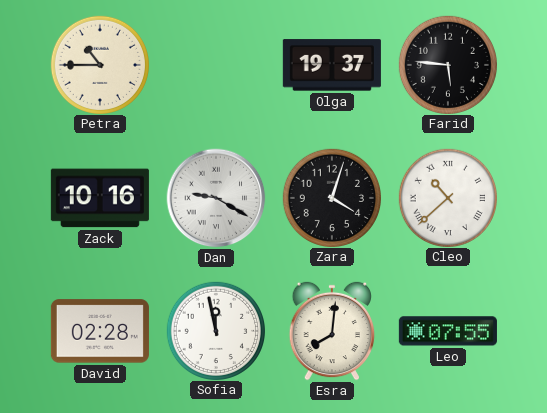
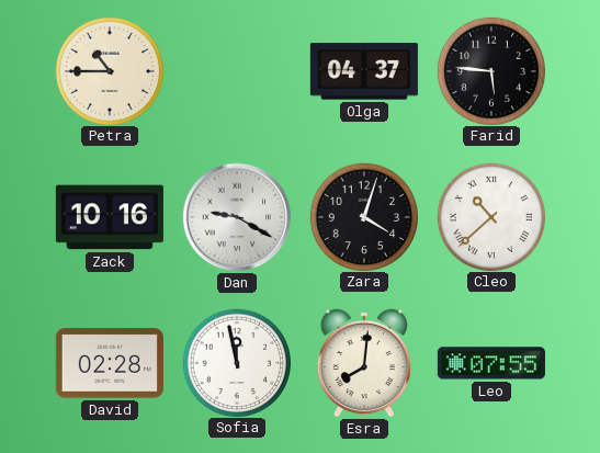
Olga: 19:37 -> 04:37 (364, 71)
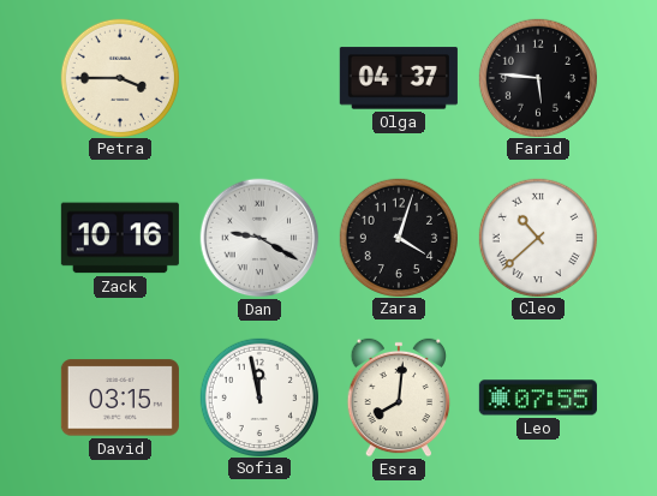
Petra: 10:45 -> 3:45 (119, 77)
David: 02:28 -> 03:15 (120, 398)
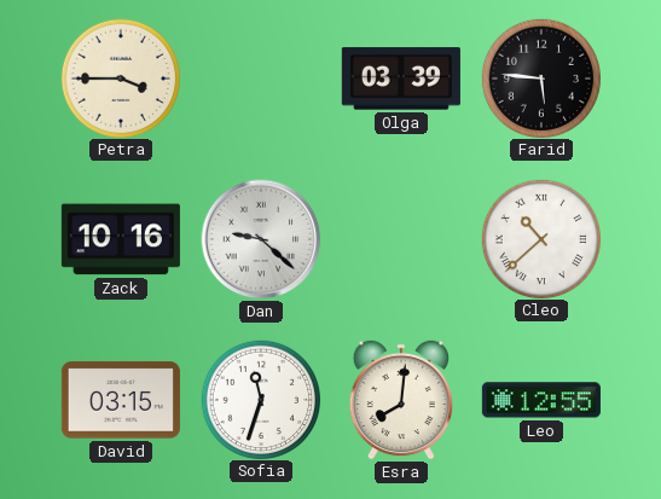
Olga: 04:37 -> 03:39 (401, 79)
Dan: 9:20 -> 9:22 (261, 239)
Zara: 4:03 -> none (398, 237)
Sofia: 11:58 -> 11:33 (260, 399)
Leo: 07:55 -> 12:55 (541, 400)
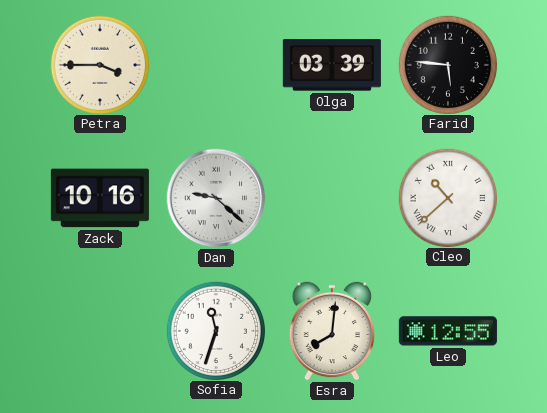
David: 03:15 -> none (121, 400)
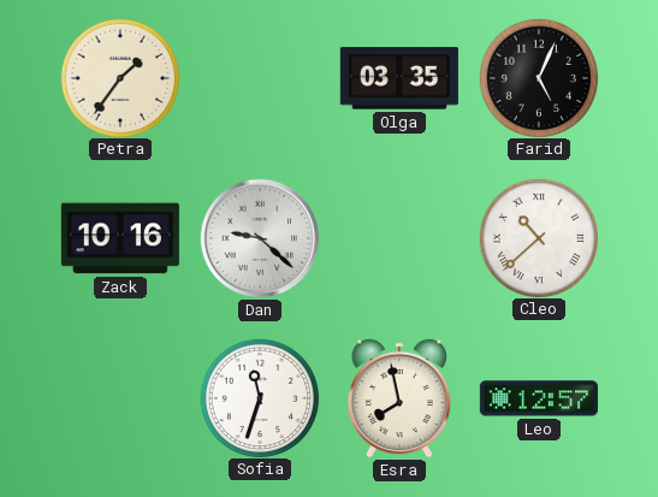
Petra: 3:45 -> 1:36 (119, 77)
Olga: 03:39 -> 03:35 (399, 78)
Farid: 5:46 -> 5:04 (538, 77)
Esra: 8:01 -> 7:58 (399, 398)
Leo: 12:55 -> 12:57 (539, 398)
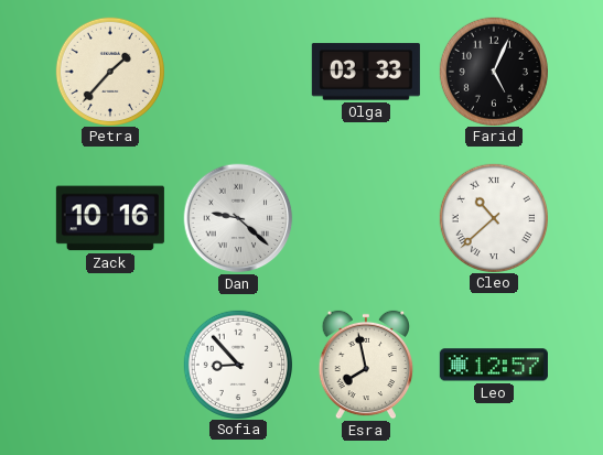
Petra: 1:36 -> 1:37 (109, 71)
Olga: 03:35 -> 03:33 (366, 72)
Sofia: 11:33 -> 8:53 (237, 364)
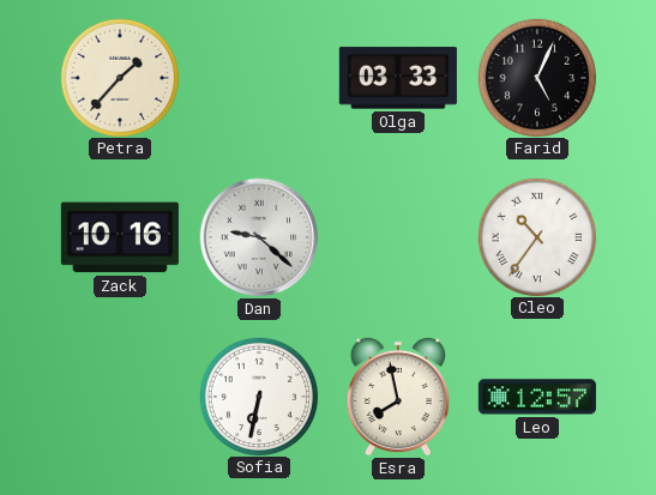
Cleo: 10:38 -> 10:36 (536, 236)
Sofia: 8:53 -> 6:32 (258, 396)
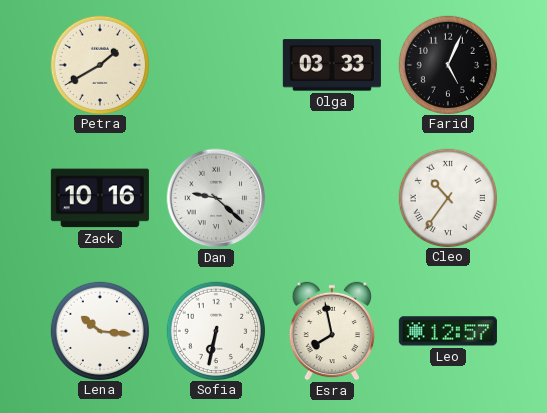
Petra: 1:37 -> 1:40 (99, 64)
Lena: none -> 10:16 (99, 330)
